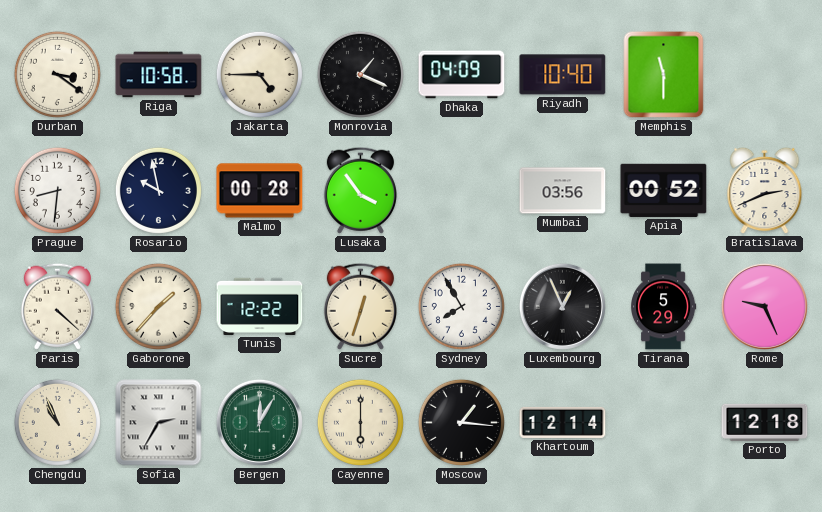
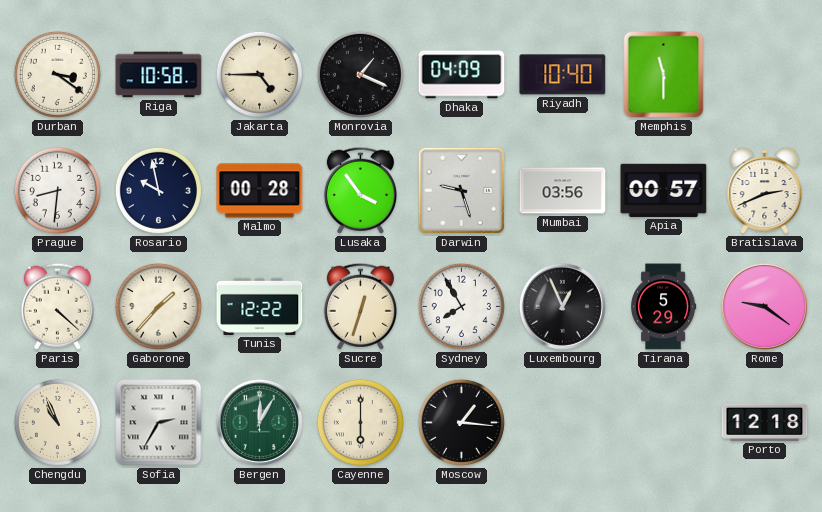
Darwin: none -> 9:27 (462, 191)
Apia: 00:52 -> 00:57 (664, 190)
Rome: 9:26 -> 9:21 (764, 306)
Khartoum: 12:14 -> none (563, 422)
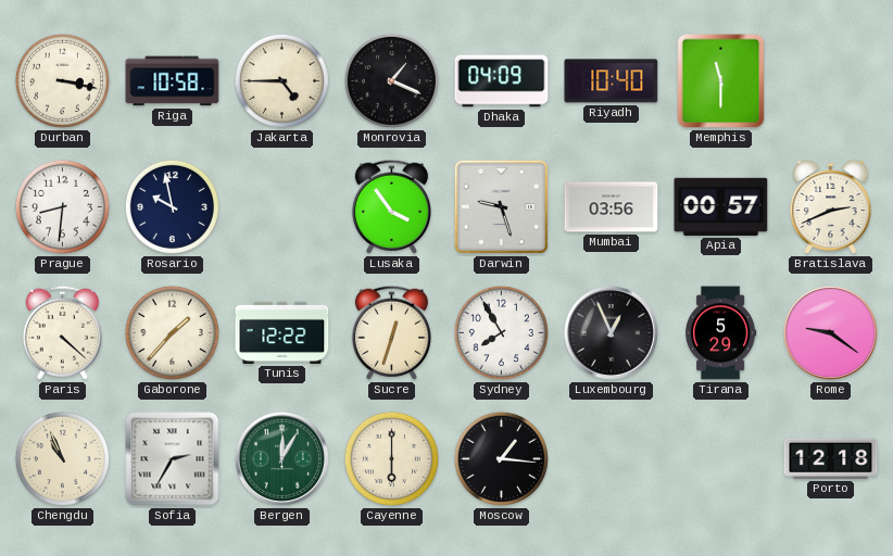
Durban: 3:21 -> 3:17 (62, 80)
Malmo: 00:28 -> none (260, 191)
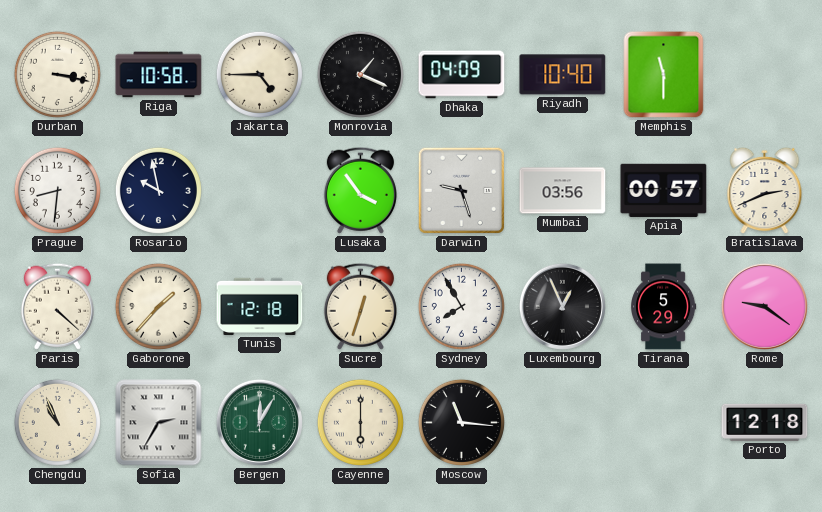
Tunis: 12:22 -> 12:18 (260, 306)
Moscow: 1:16 -> 11:16 (461, 422)
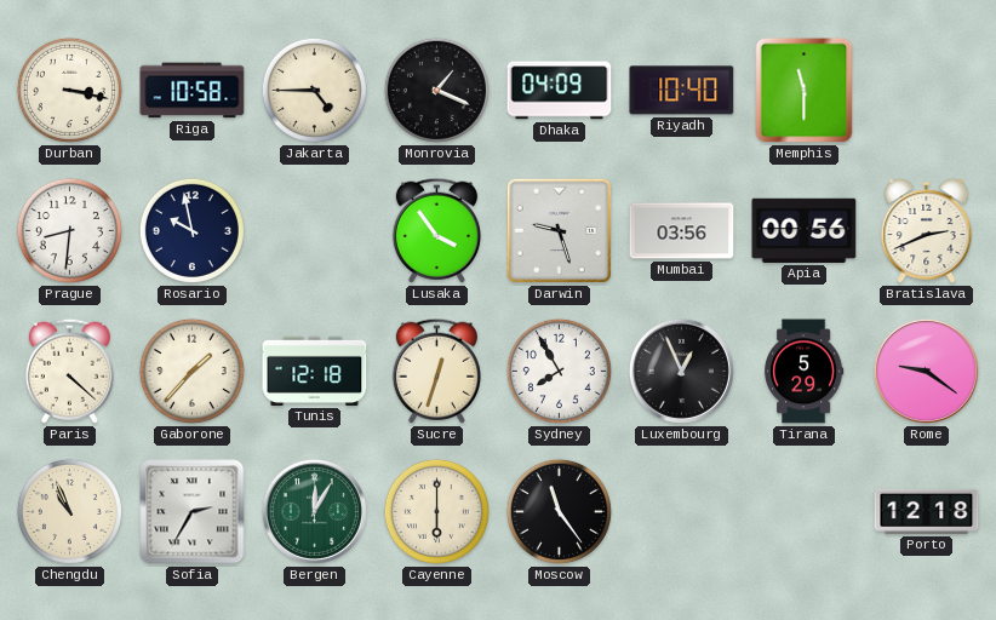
Apia: 00:57 -> 00:56 (805, 230)
Moscow: 11:16 -> 11:24 (559, 511)
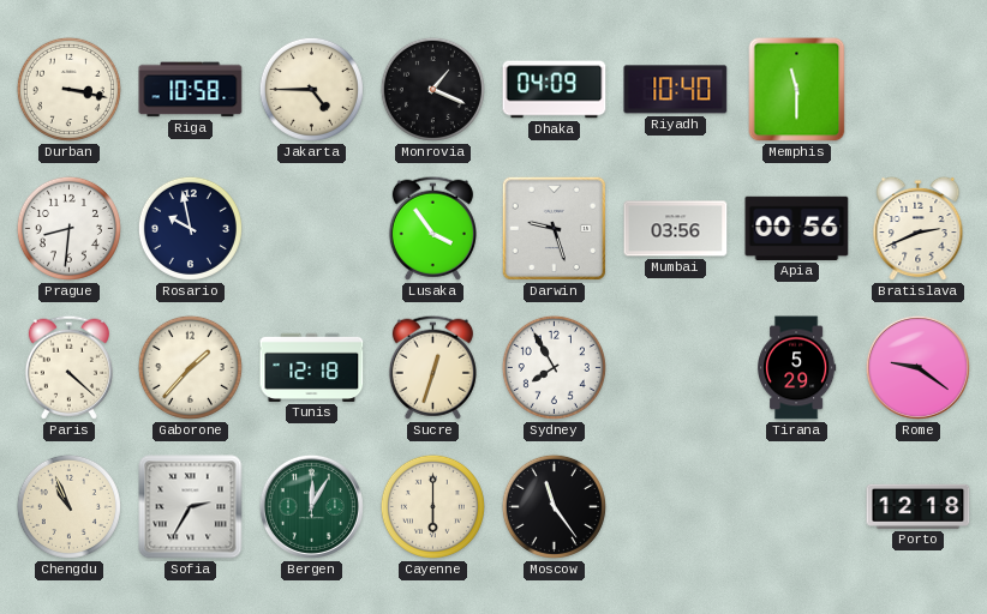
Luxembourg: 12:56 -> none (681, 371)
